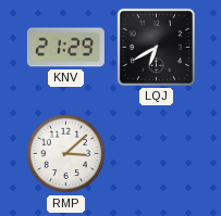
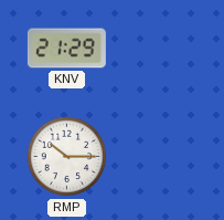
LQJ: 6:40 -> none (156, 47)
RMP: 3:08 -> 10:15 (67, 157)
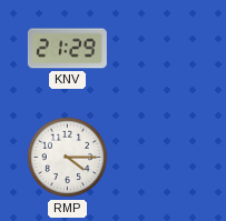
RMP: 10:15 -> 4:15 (68, 158)
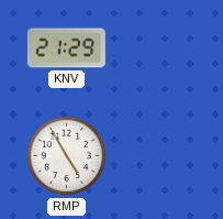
RMP: 4:15 -> 4:55 (67, 156)
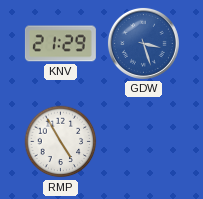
GDW: none -> 3:27 (143, 43)
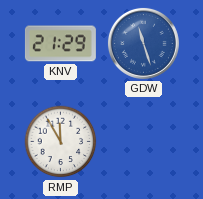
GDW: 3:27 -> 11:27 (143, 43)
RMP: 4:55 -> 11:55 (61, 142)
